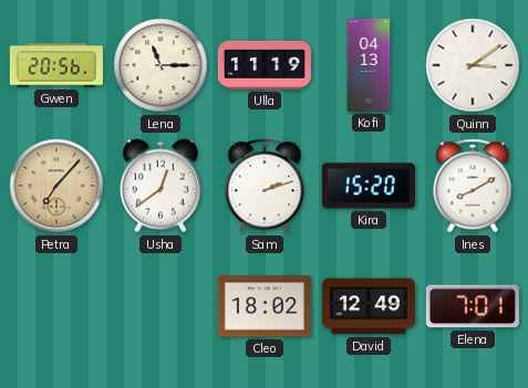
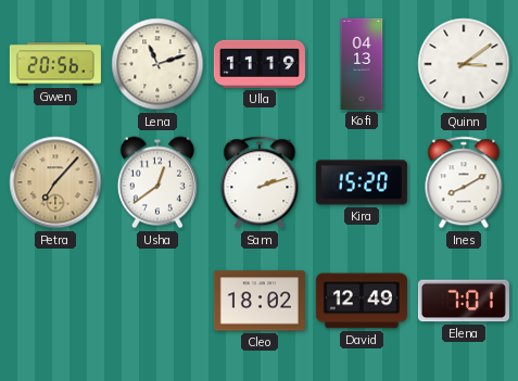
Lena: 11:15 -> 11:12 (157, 64)
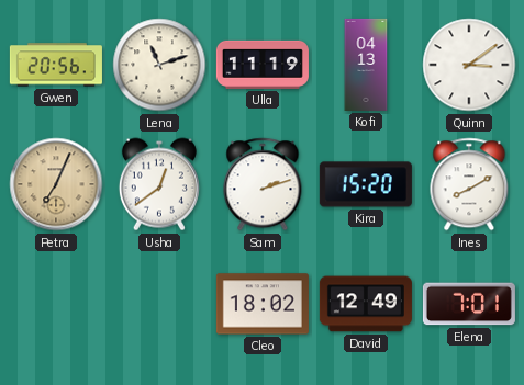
Petra: 7:07 -> 7:04 (56, 184)
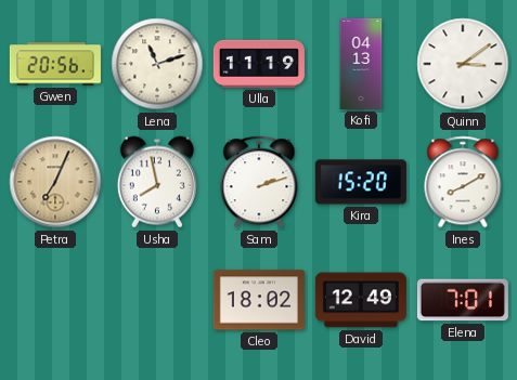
Usha: 12:39 -> 7:58 (157, 182)
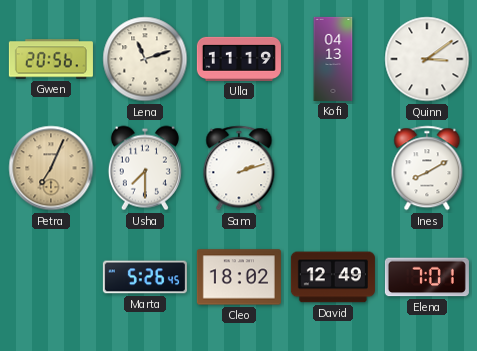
Usha: 7:58 -> 7:30 (145, 168)
Kira: 15:20 -> none (361, 182)
Marta: none -> 5:26 (145, 277)
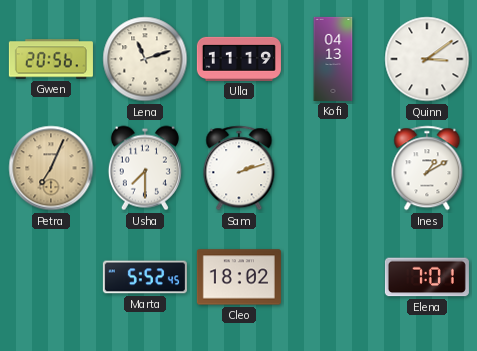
Ines: 8:10 -> 1:10 (427, 168)
Marta: 5:26 -> 5:52 (145, 277)
David: 12:49 -> none (333, 277)
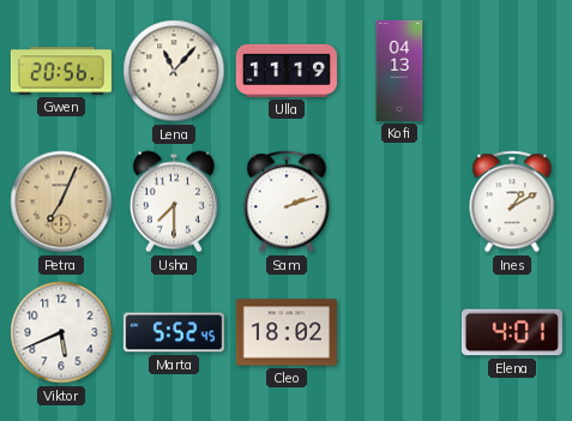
Lena: 11:12 -> 11:07 (174, 71)
Quinn: 3:09 -> none (427, 59)
Viktor: none -> 5:41 (61, 332)
Elena: 7:01 -> 4:01 (512, 332)
